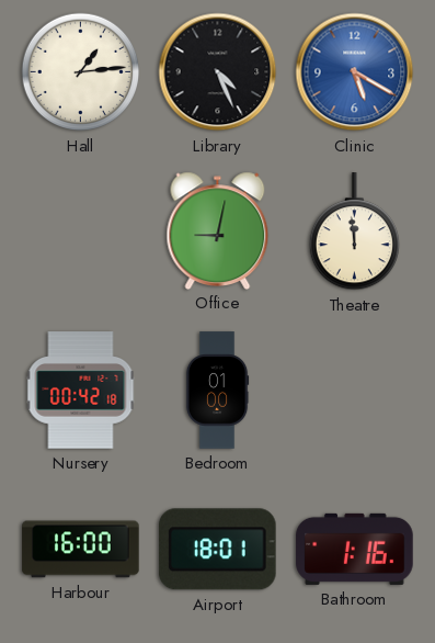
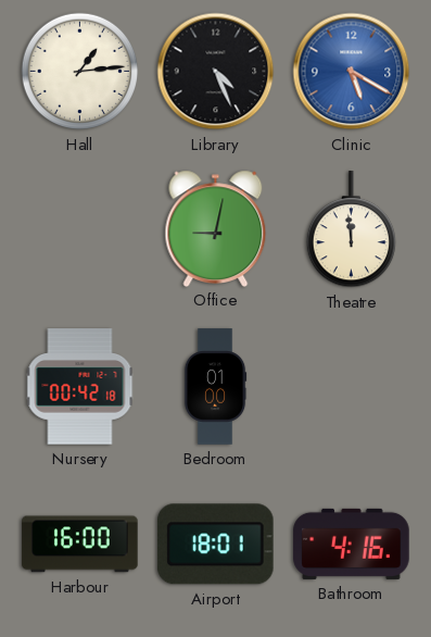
Bathroom: 1:16 -> 4:16 (352, 544)
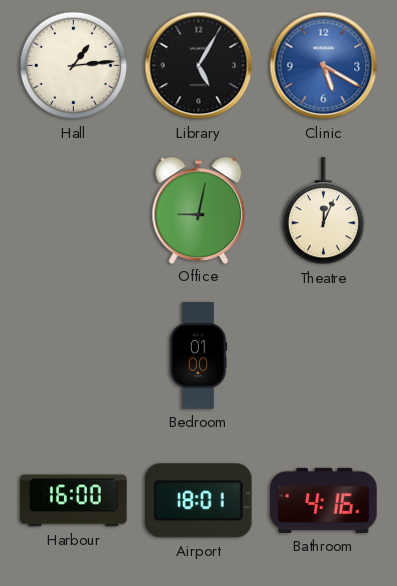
Library: 4:26 -> 5:05 (199, 66)
Theatre: 11:59 -> 12:04 (323, 211)
Nursery: 00:42 -> none (80, 387)
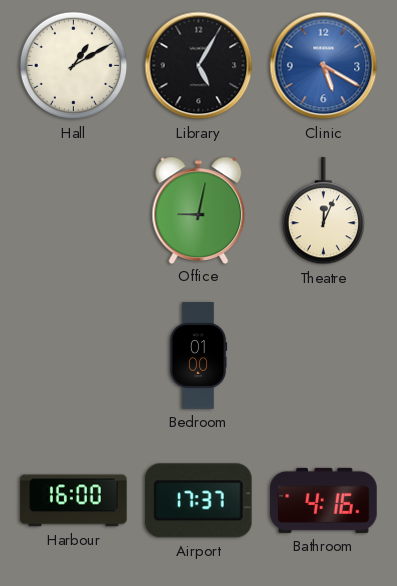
Hall: 1:14 -> 1:10 (74, 66)
Airport: 18:01 -> 17:37 (198, 501)
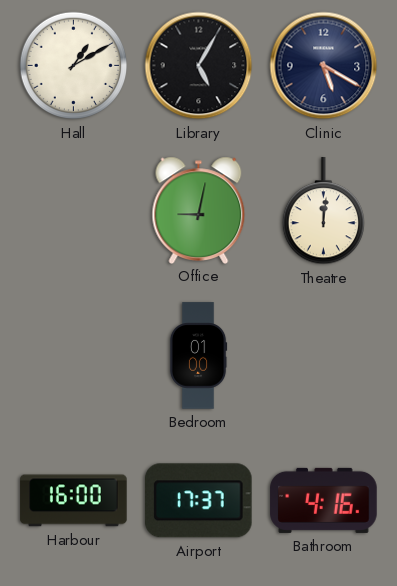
Clinic dial: blue -> navy (324, 66)
Theatre: 12:04 -> 12:01 (323, 211)
